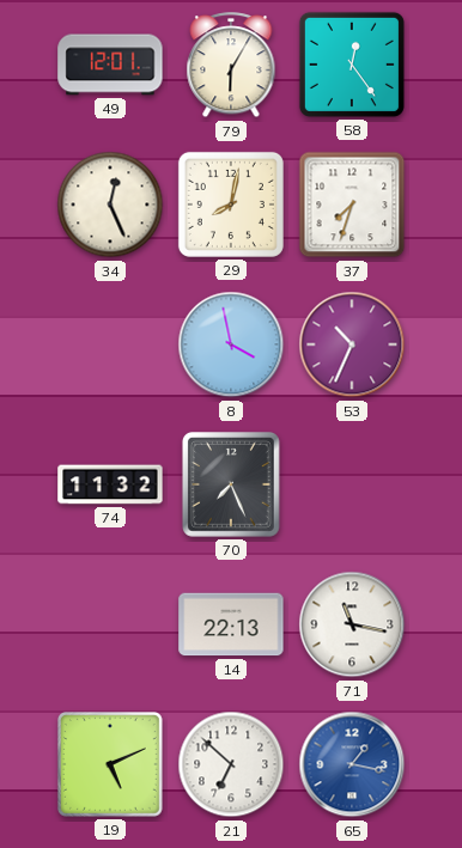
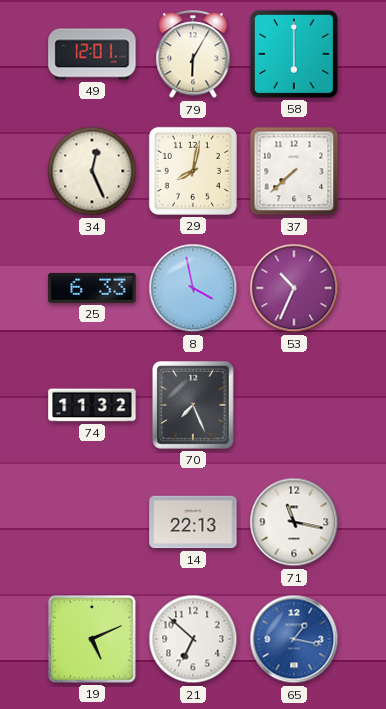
58: 12:24 -> 6:00 (294, 54)
37: 7:33 -> 7:38 (294, 171)
25: none -> 6:33 (92, 288)
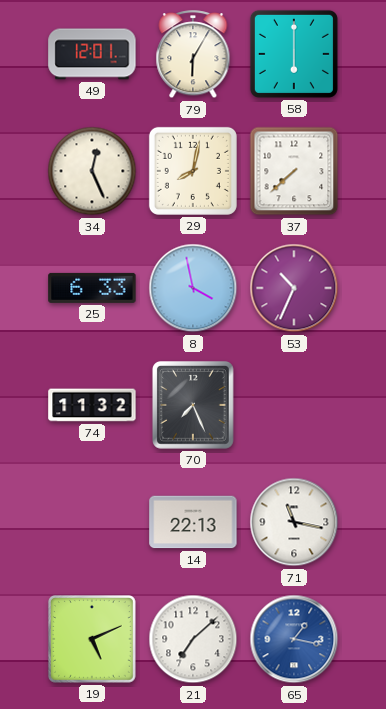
21: 6:52 -> 7:08 (193, 639)
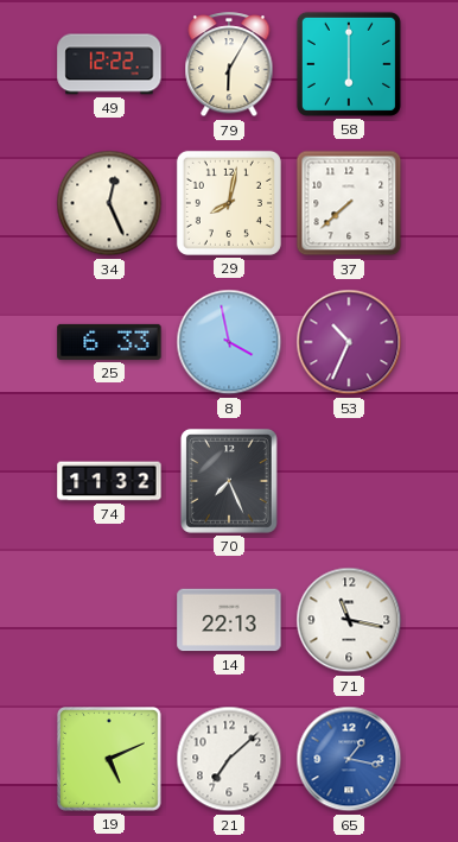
49: 12:01 -> 12:22 (109, 64)
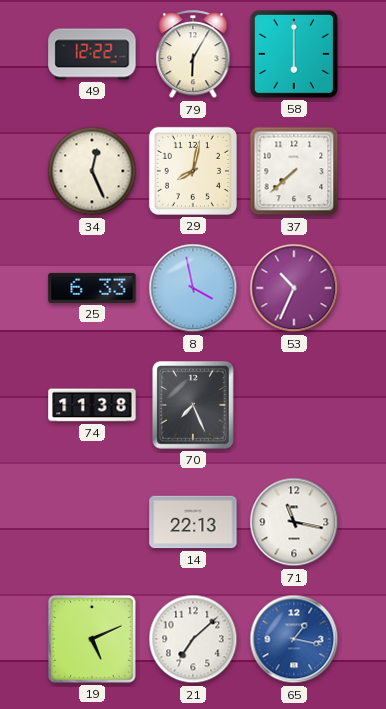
74: 11:32 -> 11:38 (92, 405)
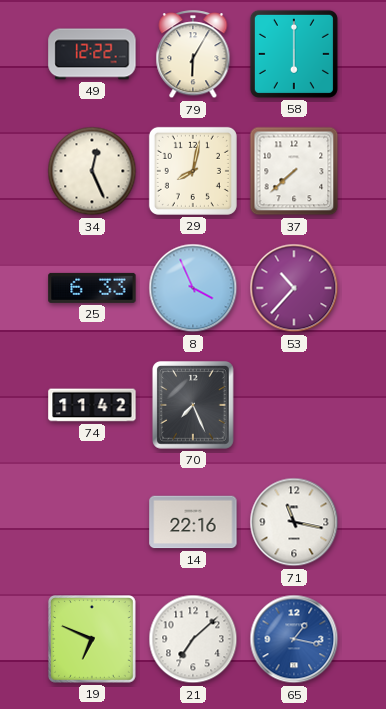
8: 3:58 -> 3:56 (193, 288)
53: 10:34 -> 10:37 (294, 288)
74: 11:38 -> 11:42 (92, 405)
14: 22:13 -> 22:16 (193, 522)
19: 5:11 -> 6:49 (92, 639)
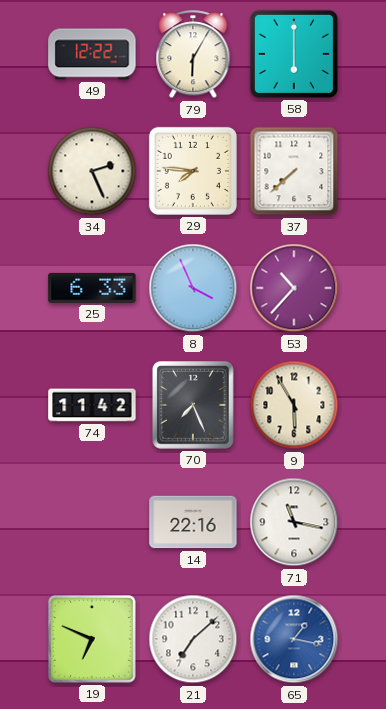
34: 12:26 -> 2:26 (92, 171)
29: 8:02 -> 7:46 (193, 171)
9: none -> 5:55 (294, 405)
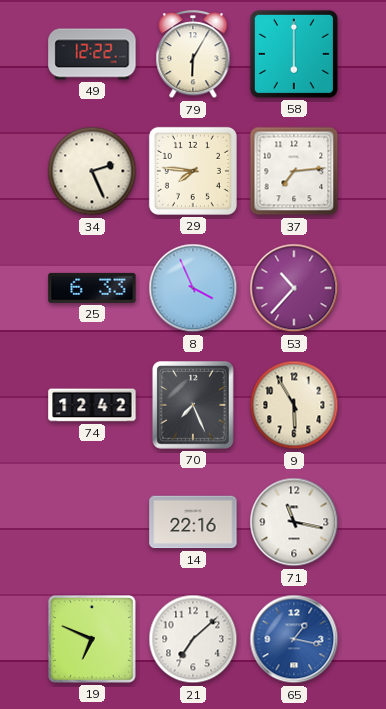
37: 7:38 -> 7:14 (294, 171)
74: 11:42 -> 12:42 (92, 405)
